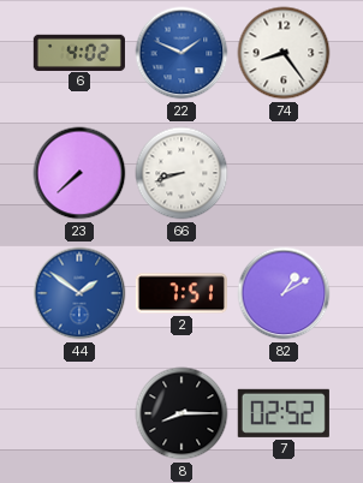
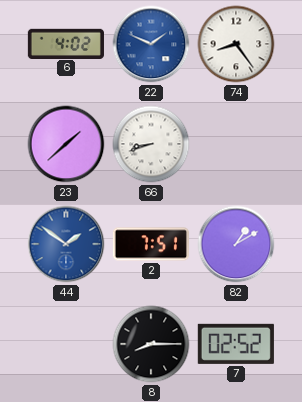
23: 7:38 -> 1:38 (66, 144)
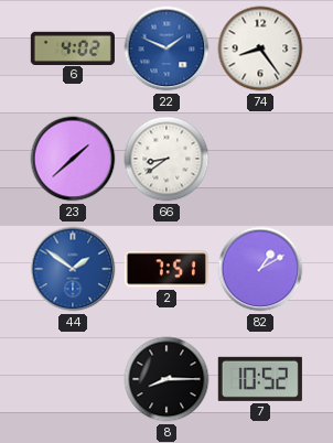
66: 8:42 -> 8:39 (166, 159)
7: 02:52 -> 10:52 (260, 379)
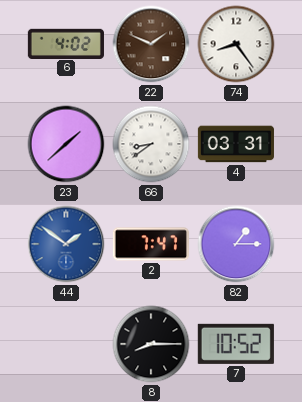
22 dial: blue -> brown (151, 44)
4: none -> 03:31 (236, 144)
2: 7:51 -> 7:47 (151, 244)
82: 1:10 -> 1:15 (236, 244)
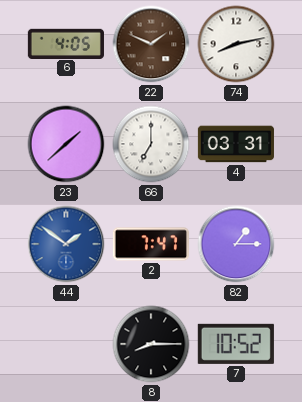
6: 4:02 -> 4:05 (66, 43)
74: 8:24 -> 8:13 (236, 44)
66: 8:39 -> 7:00 (151, 144)
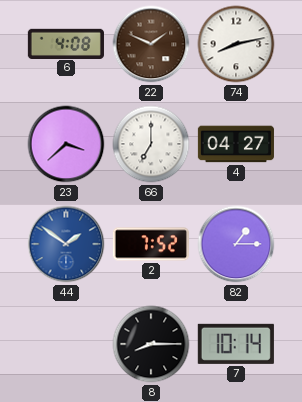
6: 4:05 -> 4:08 (66, 43)
23: 1:38 -> 3:38 (66, 144)
4: 03:31 -> 04:27 (236, 144)
2: 7:47 -> 7:52 (151, 244)
7: 10:52 -> 10:14 (236, 344)
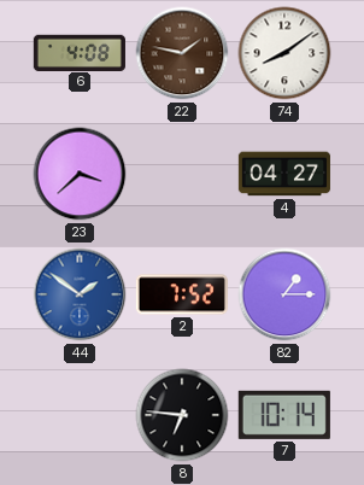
22: 1:49 -> 1:47 (182, 53)
74: 8:13 -> 8:09 (284, 53)
66: 7:00 -> none (151, 144)
8: 8:15 -> 6:46 (182, 415)
